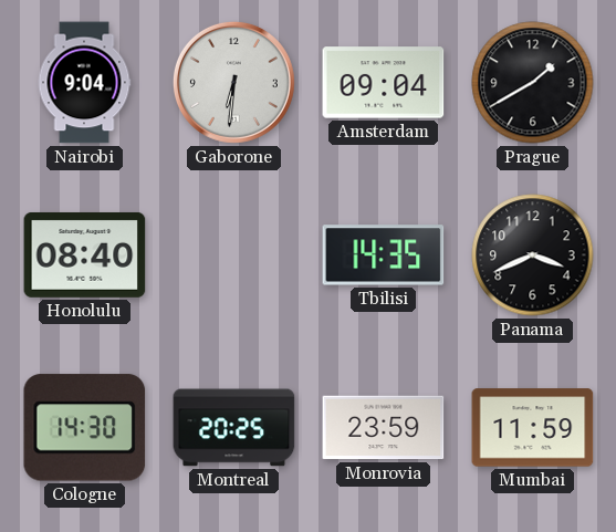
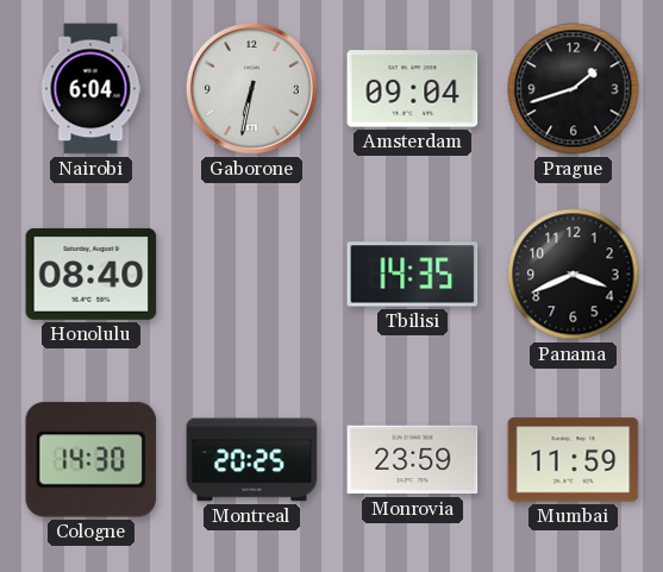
Nairobi: 9:04 -> 6:04 (90, 89)
Gaborone: 6:31 -> 6:32 (251, 88)
Prague: 1:40 -> 1:42 (574, 89)
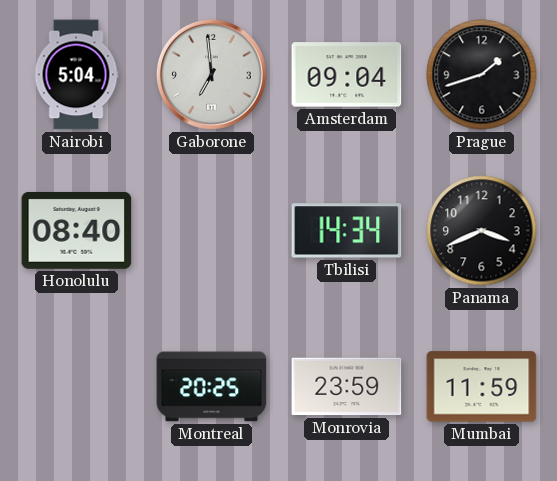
Nairobi: 6:04 -> 5:04 (76, 75)
Gaborone: 6:32 -> 6:59 (211, 74)
Tbilisi: 14:35 -> 14:34 (347, 231)
Cologne: 14:30 -> none (92, 460)
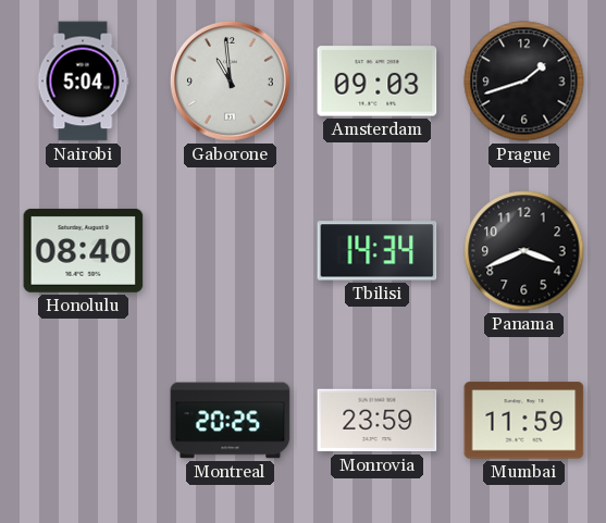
Gaborone: 6:59 -> 10:59 (230, 80)
Amsterdam: 09:04 -> 09:03 (378, 82)
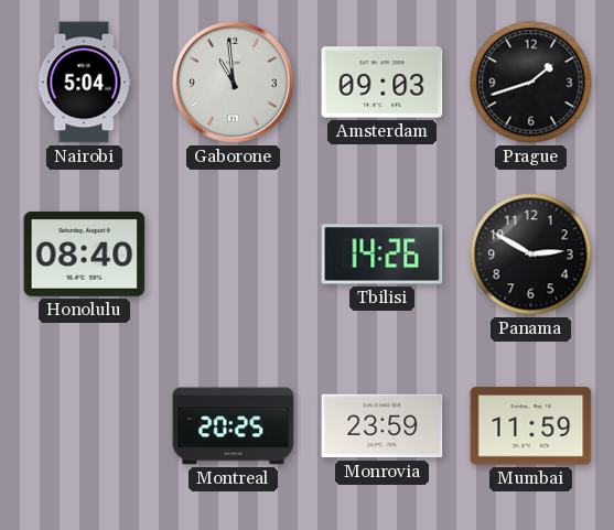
Tbilisi: 14:34 -> 14:26 (383, 255)
Panama: 3:41 -> 2:50 (531, 255)
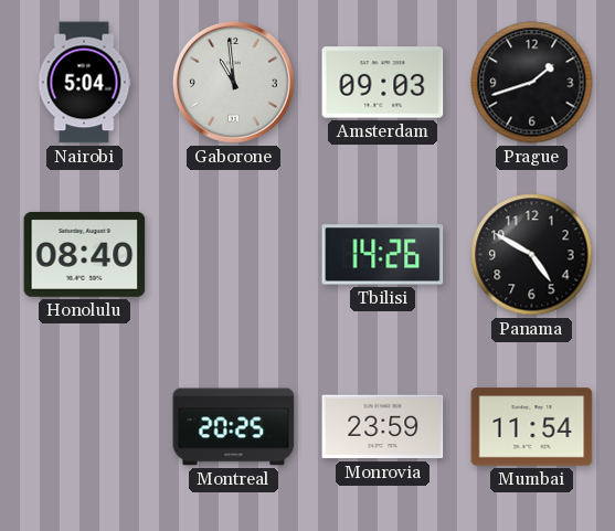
Panama: 2:50 -> 4:50 (532, 255)
Mumbai: 11:59 -> 11:54 (532, 427)
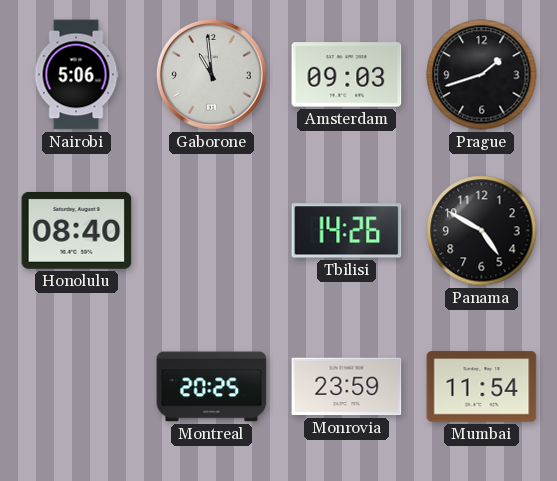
Nairobi: 5:04 -> 5:06 (76, 75)
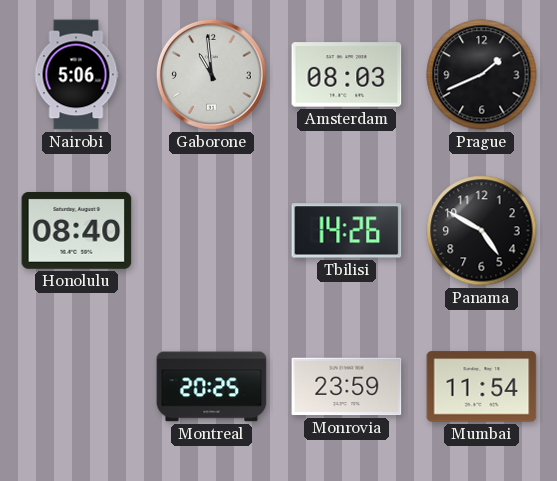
Amsterdam: 09:03 -> 08:03 (347, 75)
Prague: 1:42 -> 1:41 (482, 75)
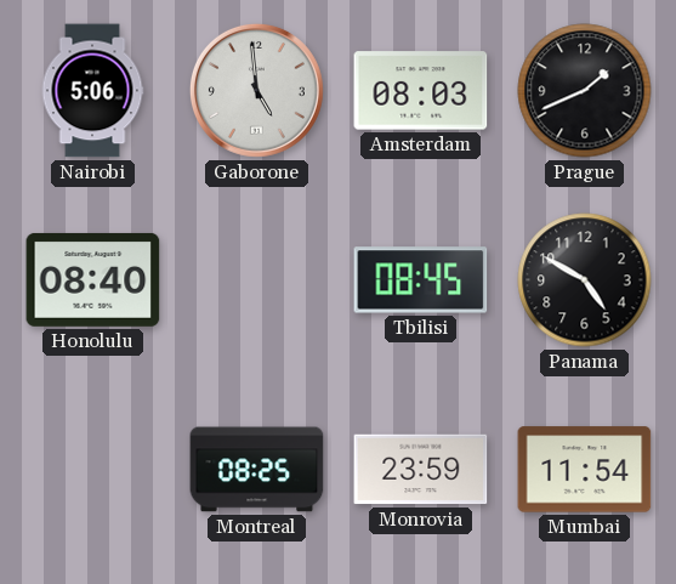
Gaborone: 10:59 -> 4:59 (256, 90)
Tbilisi: 14:26 -> 08:45 (421, 280)
Montreal: 20:25 -> 08:25 (257, 470)
